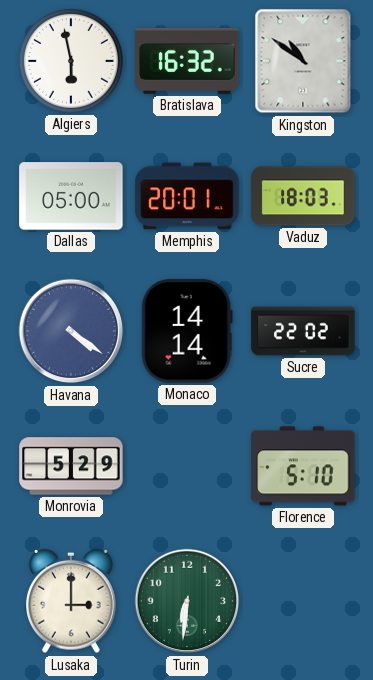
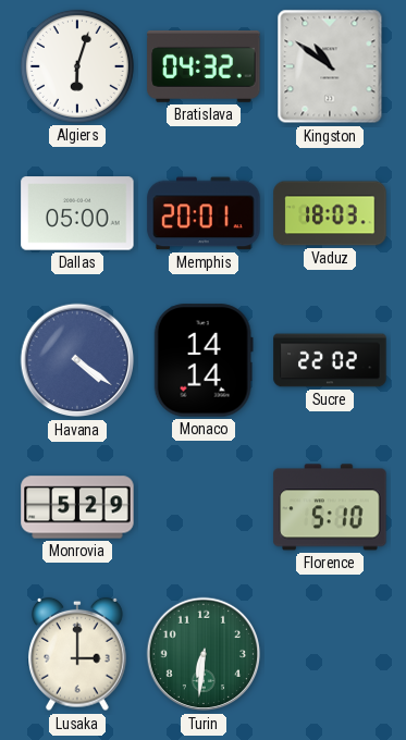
Algiers: 5:58 -> 6:03 (77, 66)
Bratislava: 16:32 -> 04:32 (204, 66)
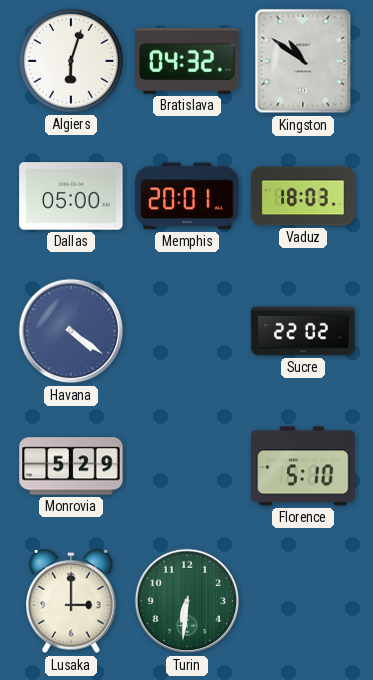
Monaco: 14:14 -> none (204, 360)
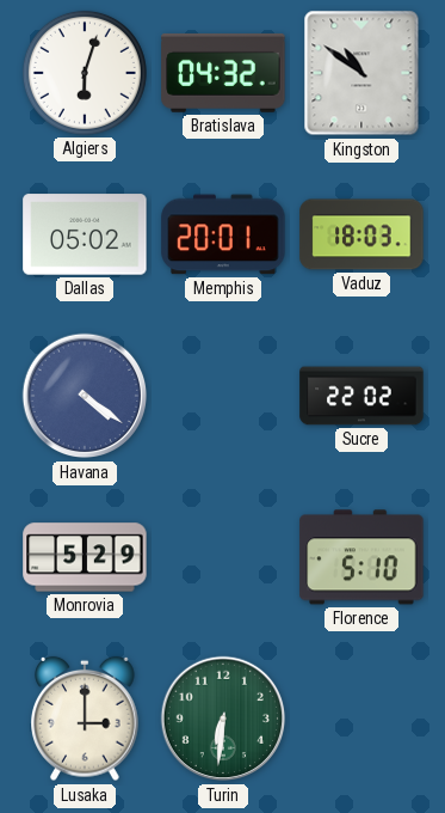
Dallas: 05:00 -> 05:02 (85, 234)
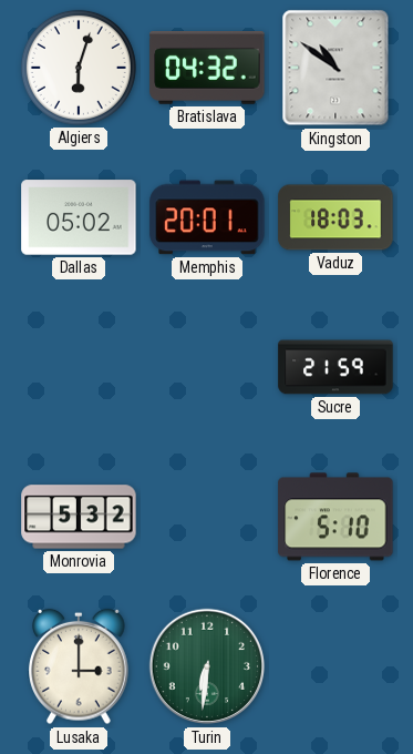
Havana: 4:21 -> none (85, 396)
Sucre: 22:02 -> 21:59 (335, 367)
Monrovia: 5:29 -> 5:32 (79, 517)
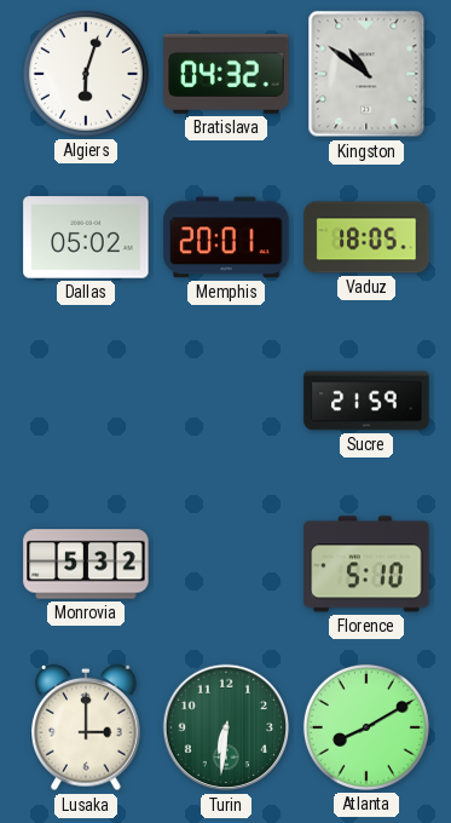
Vaduz: 18:03 -> 18:05 (366, 237)
Atlanta: none -> 8:10 (366, 727)
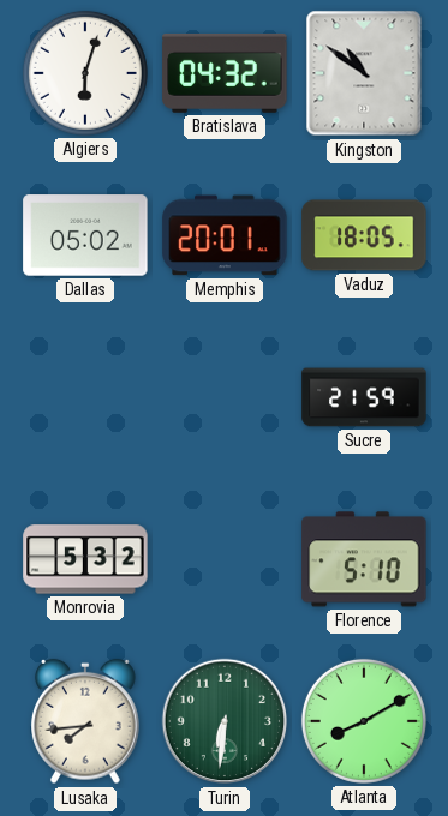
Lusaka: 3:00 -> 7:44 (86, 721)
